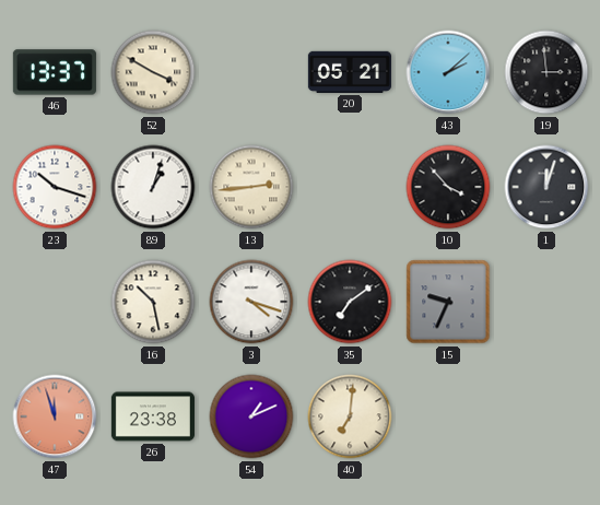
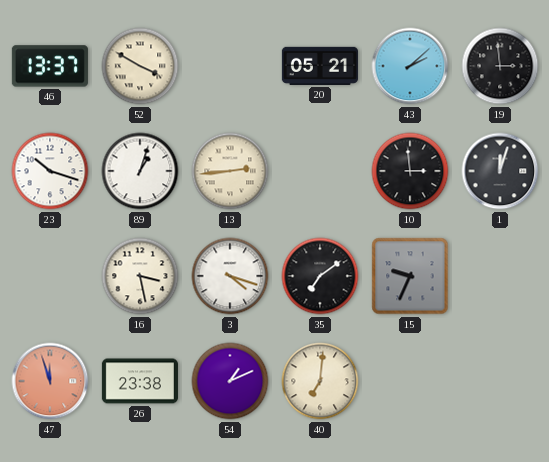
10: 3:53 -> 2:59 (410, 171)
16: 10:28 -> 3:28 (140, 276)
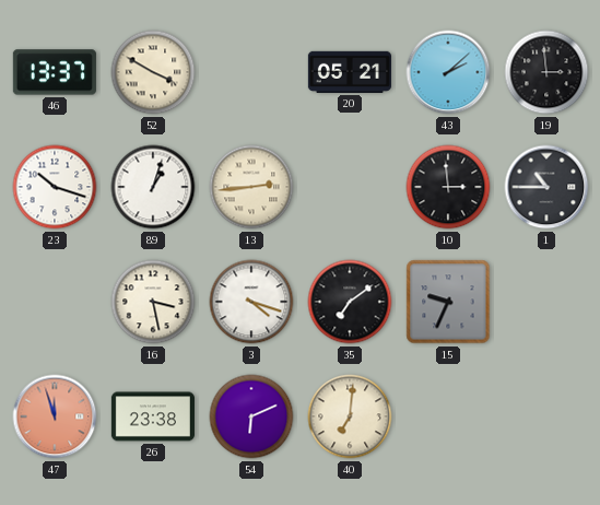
1: 12:03 -> 10:45 (546, 187)
54: 1:11 -> 6:11 (251, 416)
